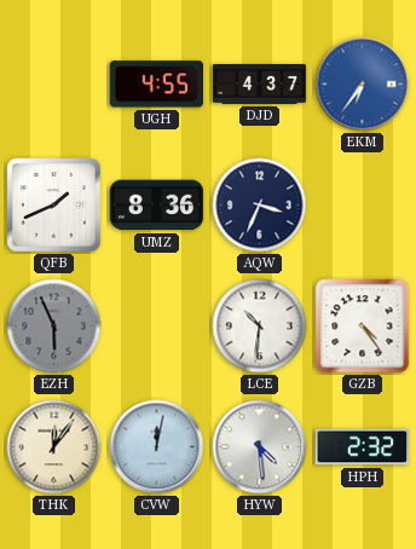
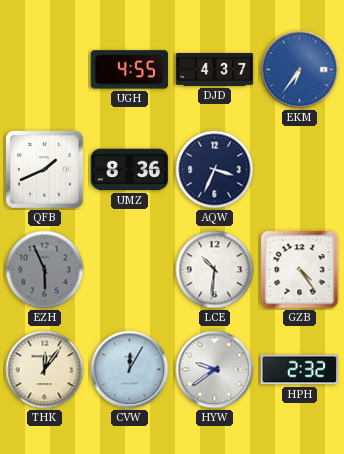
CVW: 12:02 -> 12:05 (130, 370)
HYW: 4:29 -> 9:39 (215, 370)
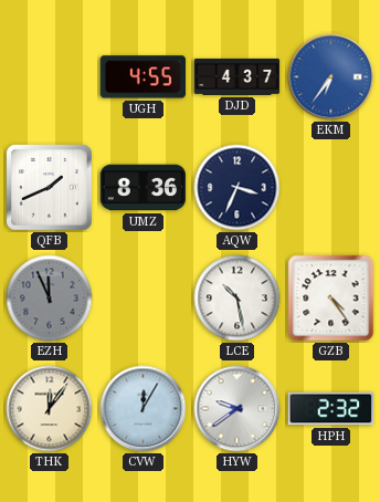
EZH: 5:56 -> 11:56 (50, 299)
LCE: 10:31 -> 10:28 (237, 299)
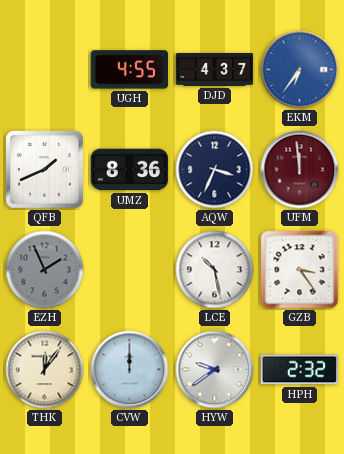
UFM: none -> 11:59 (300, 170)
EZH: 11:56 -> 1:56 (45, 270)
GZB: 4:24 -> 3:24 (300, 270)
CVW: 12:05 -> 12:00 (130, 370)
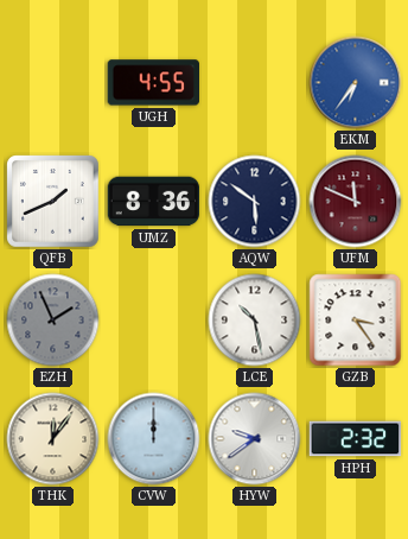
DJD: 4:37 -> none (215, 69)
AQW: 3:34 -> 5:51 (255, 202)
UFM: 11:59 -> 11:49 (356, 202)
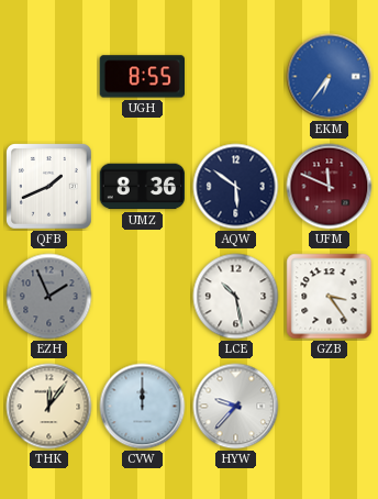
UGH: 4:55 -> 8:55 (142, 77)
HYW: 9:39 -> 9:37 (236, 407)
HPH: 2:32 -> none (356, 439)
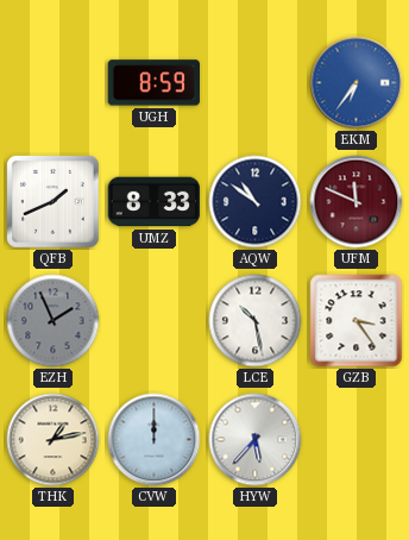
UGH: 8:55 -> 8:59 (153, 83)
UMZ: 8:36 -> 8:33 (155, 202)
AQW: 5:51 -> 10:51 (256, 202)
THK: 12:06 -> 1:13 (54, 440)
HYW: 9:37 -> 5:37 (256, 440)
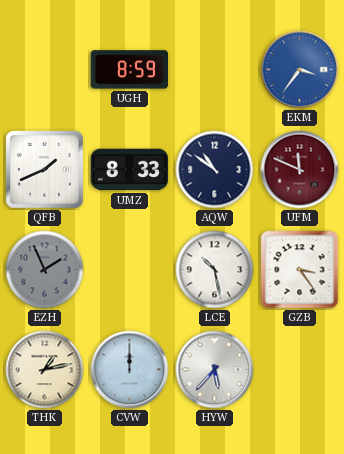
EKM: 6:36 -> 3:36 (300, 70)
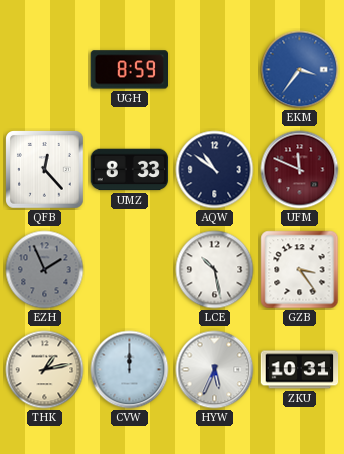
QFB: 1:41 -> 12:23 (45, 170)
HYW: 5:37 -> 5:34 (215, 370)
ZKU: none -> 10:31 (300, 370)
